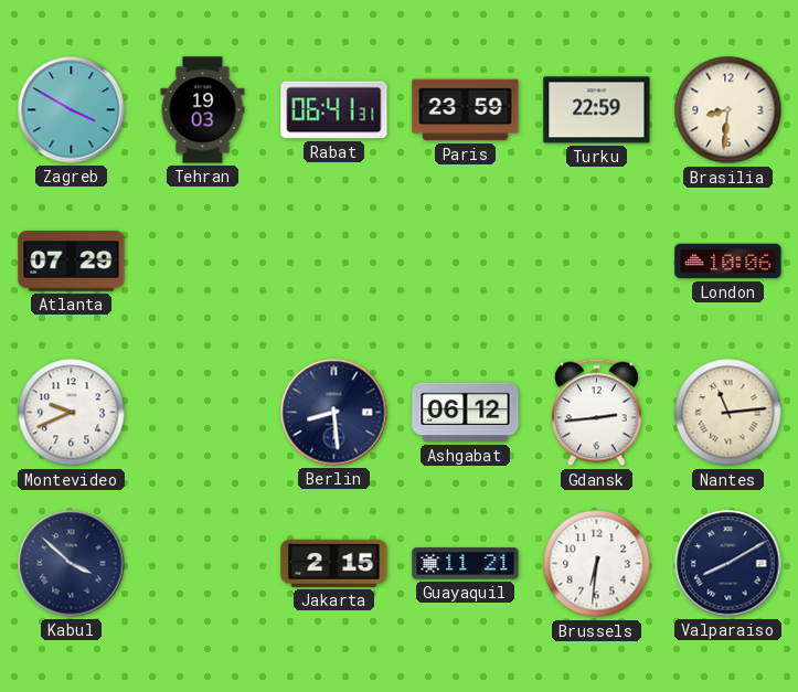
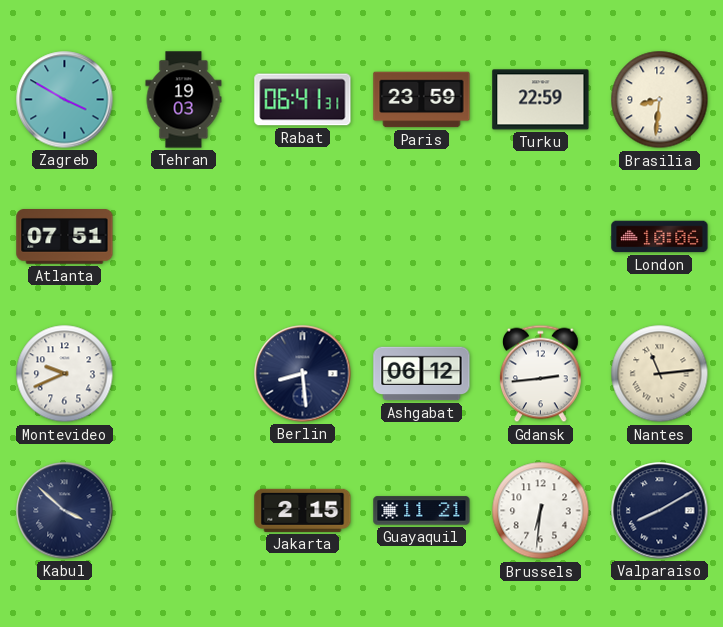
Atlanta: 07:29 -> 07:51 (65, 237)
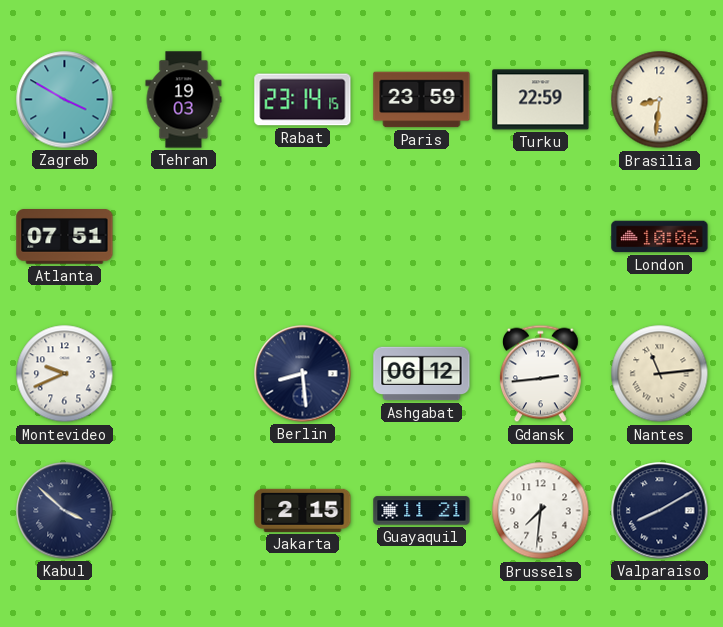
Rabat: 06:41 -> 23:14 (303, 100)
Brussels: 6:31 -> 7:31 (541, 511)
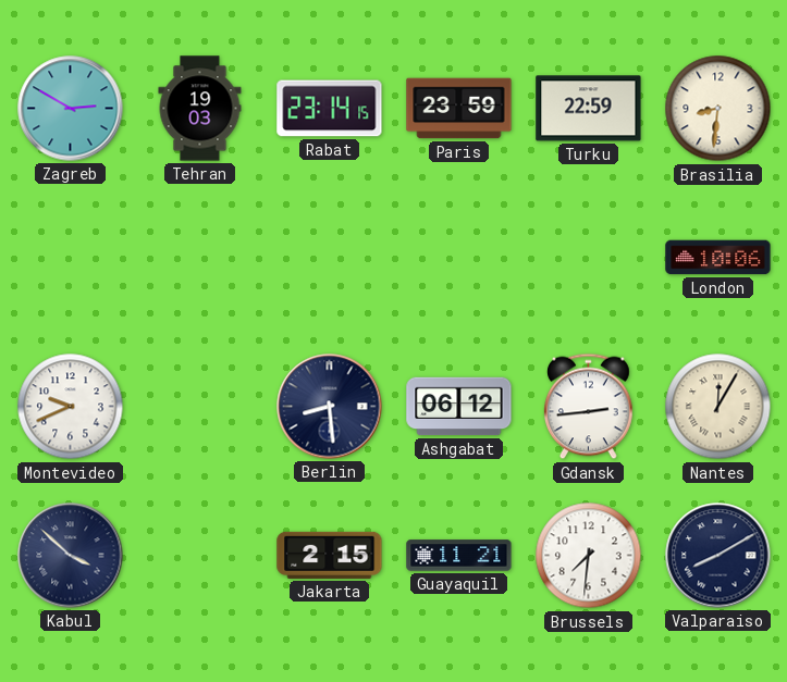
Zagreb: 3:50 -> 2:50 (71, 109)
Atlanta: 07:51 -> none (65, 237)
Nantes: 11:14 -> 12:05 (718, 407)
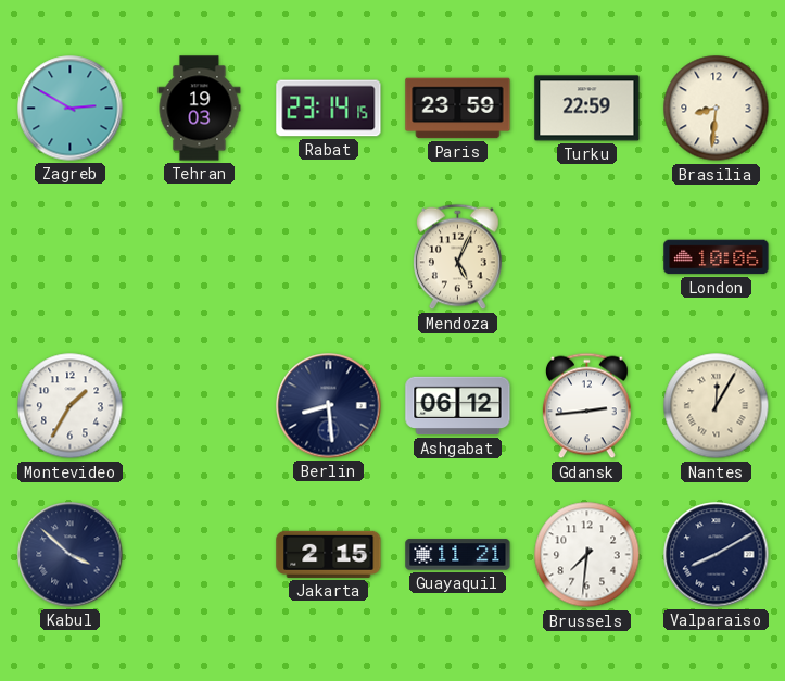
Mendoza: none -> 5:04 (458, 257)
Montevideo: 9:41 -> 1:35 (71, 406)
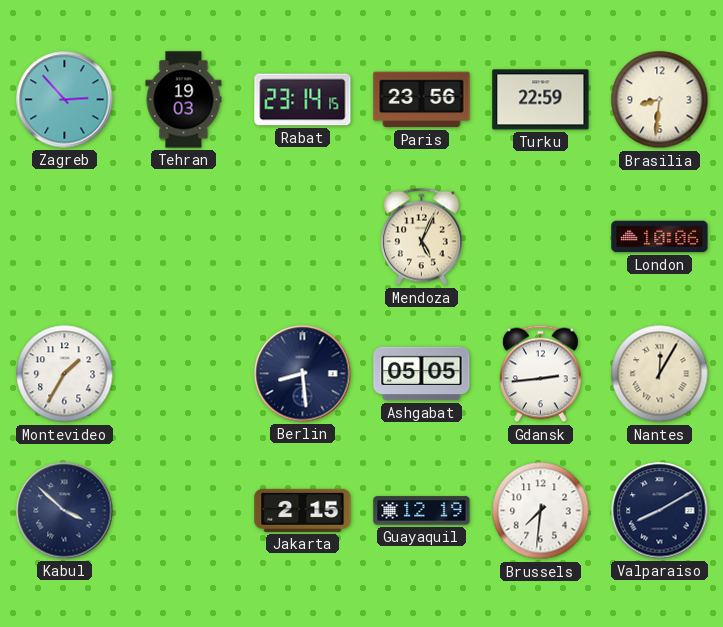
Zagreb: 2:50 -> 2:53 (65, 100)
Paris: 23:59 -> 23:56 (422, 100)
Ashgabat: 06:12 -> 05:05 (422, 374)
Guayaquil: 11:21 -> 12:19 (422, 511)
